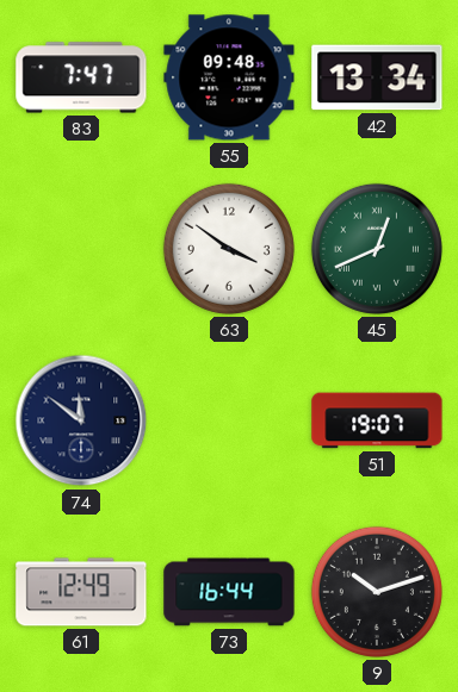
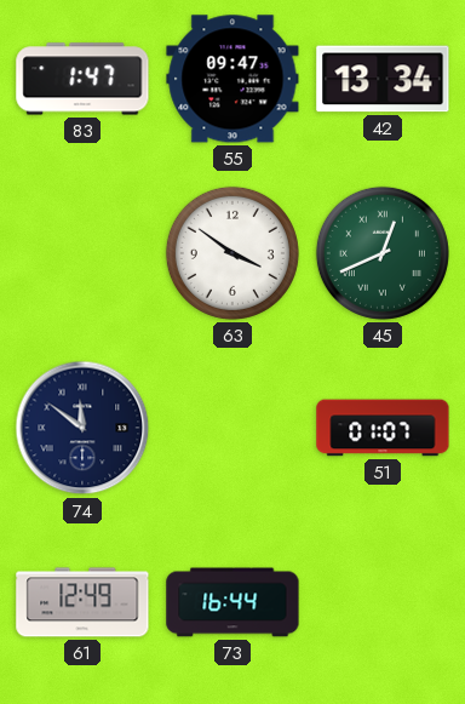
83: 7:47 -> 1:47 (82, 79)
55: 09:48 -> 09:47 (232, 79)
51: 19:07 -> 01:07 (383, 428)
9: 10:12 -> none (377, 592)
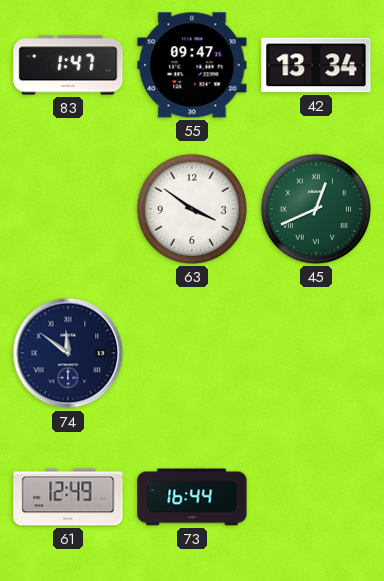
51: 01:07 -> none (383, 428)
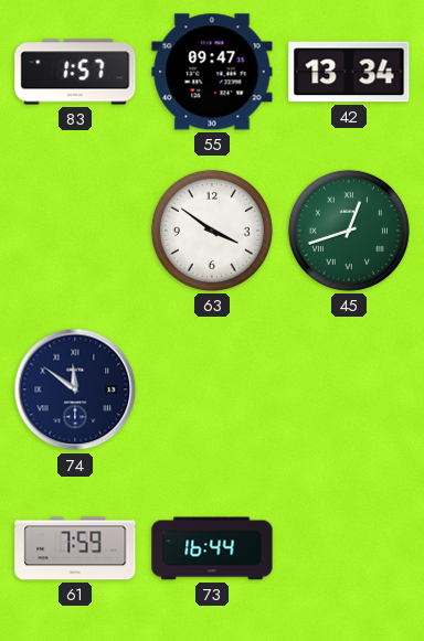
83: 1:47 -> 1:57 (75, 72)
45: 12:41 -> 12:42 (349, 231)
61: 12:49 -> 7:59 (75, 548)
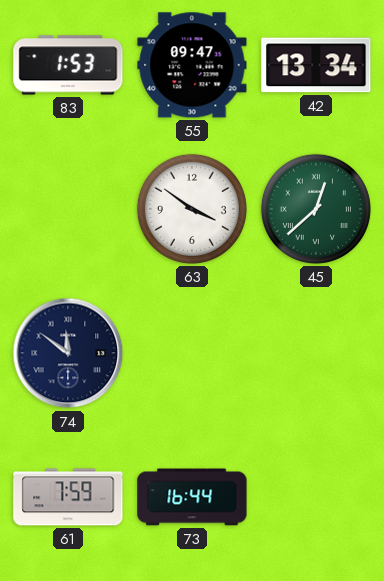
83: 1:57 -> 1:53 (68, 65)
45: 12:42 -> 12:38 (316, 209)
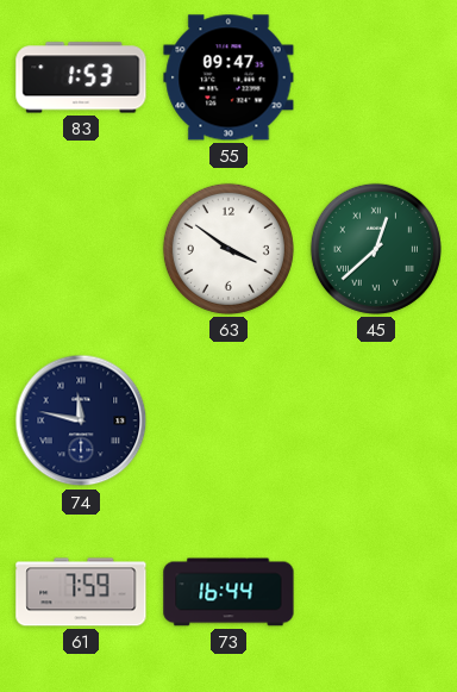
42: 13:34 -> none (316, 65)
74: 11:51 -> 11:47 (81, 420)
